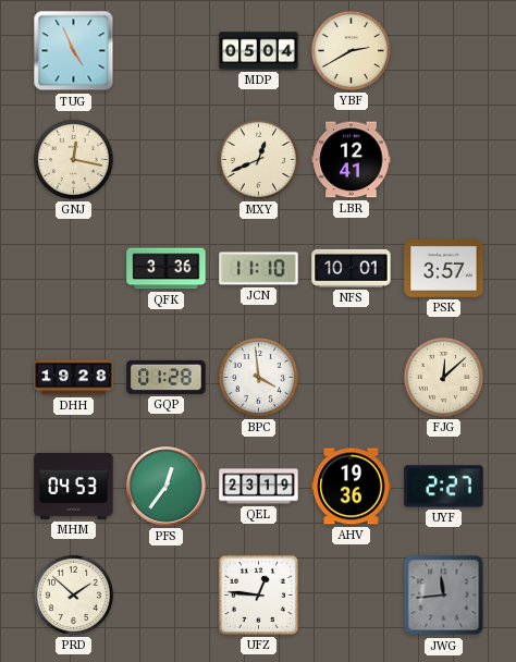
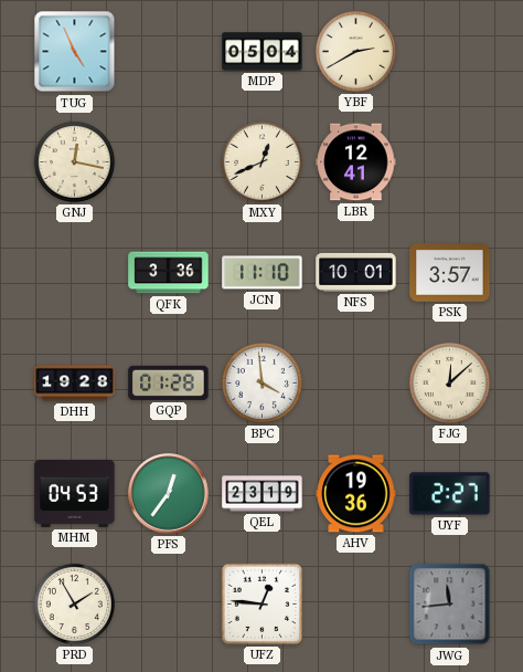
PRD: 1:52 -> 1:55 (74, 603)
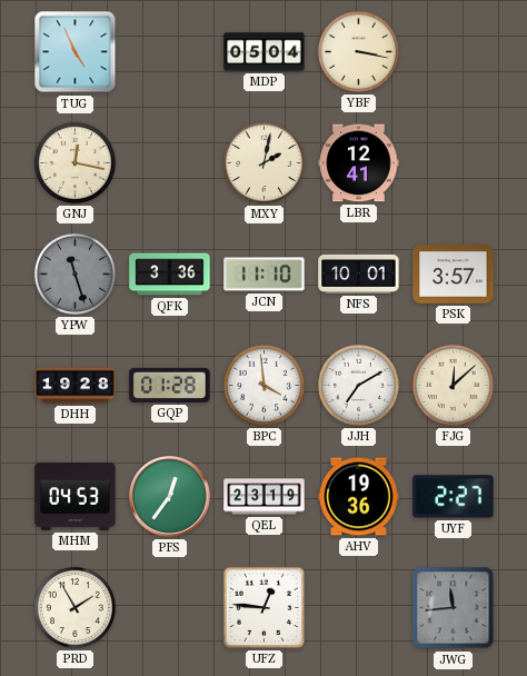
YBF: 2:40 -> 3:17 (358, 51)
MXY: 12:41 -> 2:02 (263, 162)
YPW: none -> 11:27 (74, 274)
JJH: none -> 7:10 (358, 385)
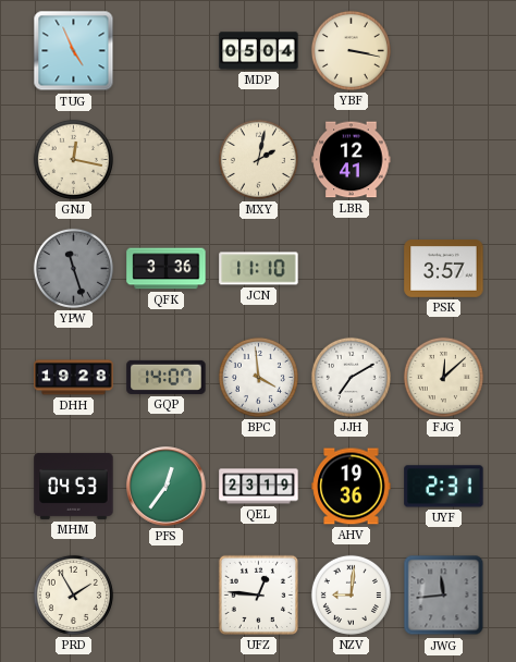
NFS: 10:01 -> none (359, 274)
GQP: 01:28 -> 14:07 (167, 377)
UYF: 2:27 -> 2:31 (444, 487)
NZV: none -> 9:01 (351, 594)
